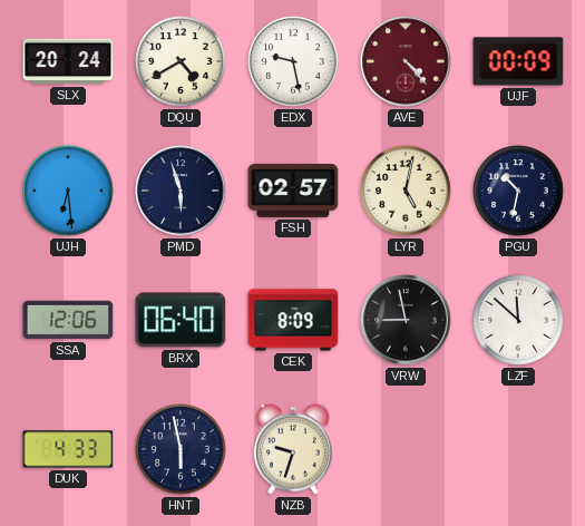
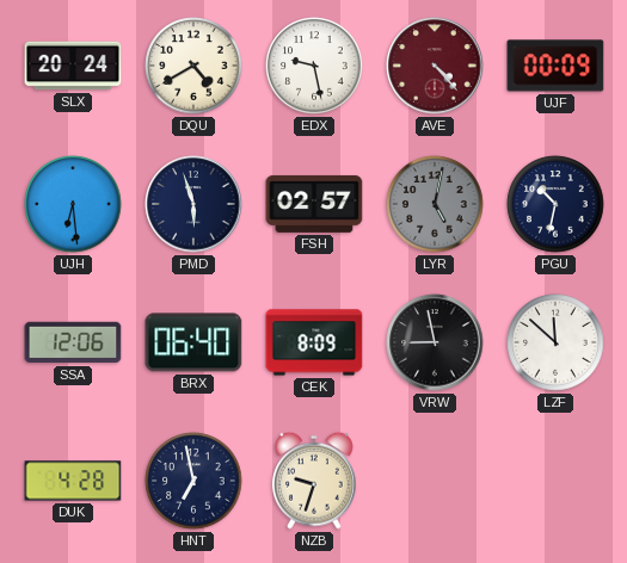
LYR dial: cream -> grey (435, 204)
DUK: 4:33 -> 4:28 (73, 481)
HNT: 5:58 -> 6:58 (193, 481)
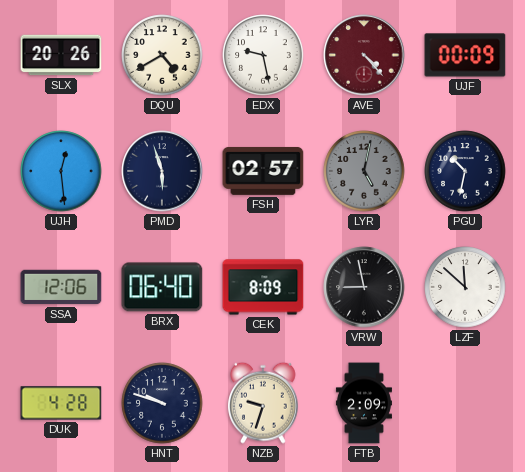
SLX: 20:24 -> 20:26 (61, 55)
UJH: 6:29 -> 12:29 (61, 171)
HNT: 6:58 -> 9:48 (162, 403)
FTB: none -> 2:09 (364, 403)
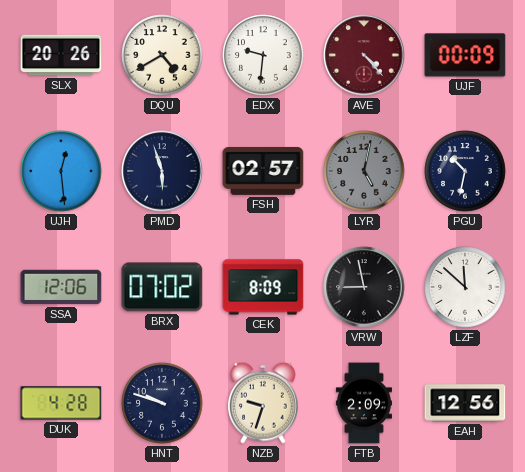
EDX: 9:28 -> 9:31 (263, 55)
BRX: 06:40 -> 07:02 (162, 287)
EAH: none -> 12:56 (465, 403)
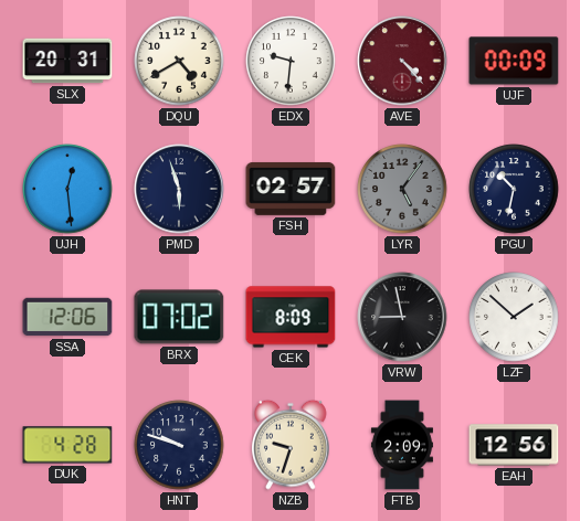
SLX: 20:26 -> 20:31 (67, 61)
LYR: 5:02 -> 5:06 (402, 189)
LZF: 11:52 -> 1:52 (514, 317)
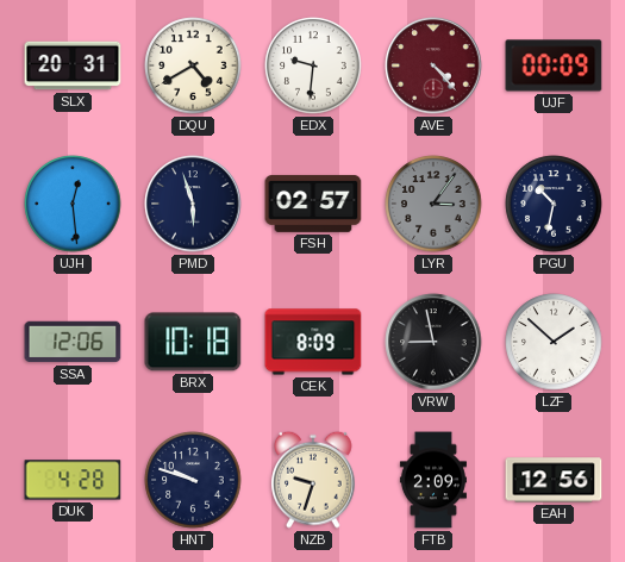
LYR: 5:06 -> 3:06 (433, 204)
BRX: 07:02 -> 10:18 (193, 342)
